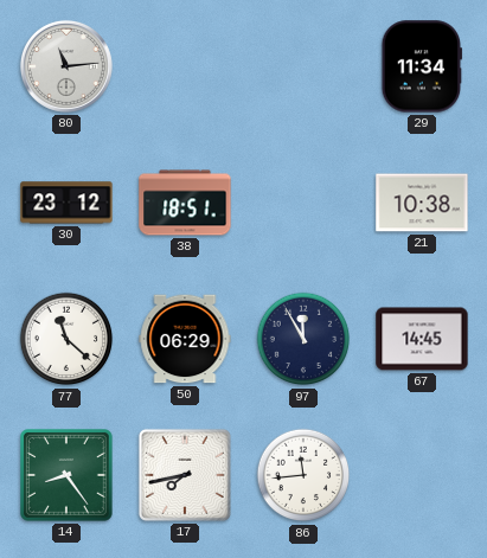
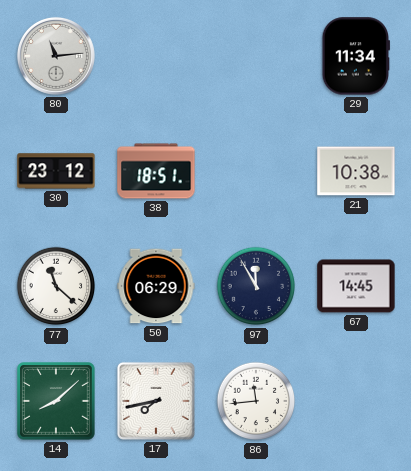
14: 8:24 -> 8:08 (57, 402)
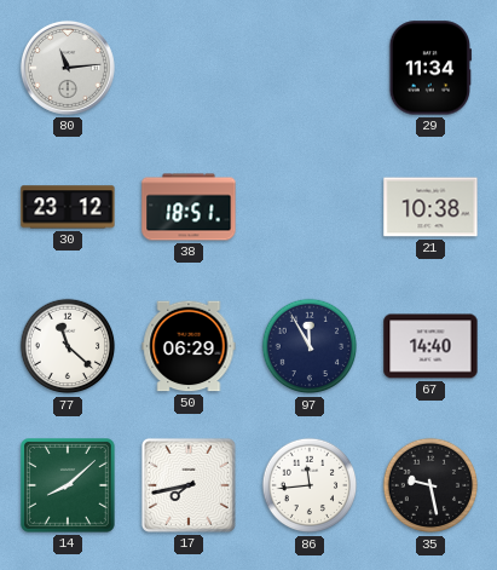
67: 14:45 -> 14:40 (430, 346)
35: none -> 9:28 (430, 485)
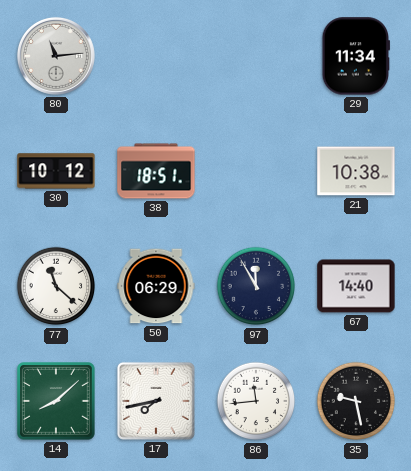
30: 23:12 -> 10:12 (56, 171)
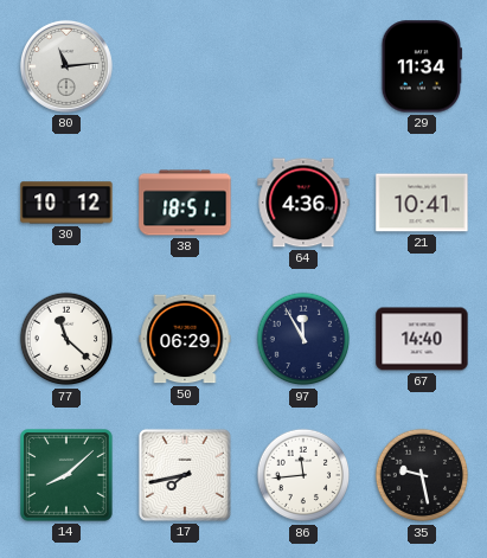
64: none -> 4:36 (303, 203)
21: 10:38 -> 10:41 (422, 203)
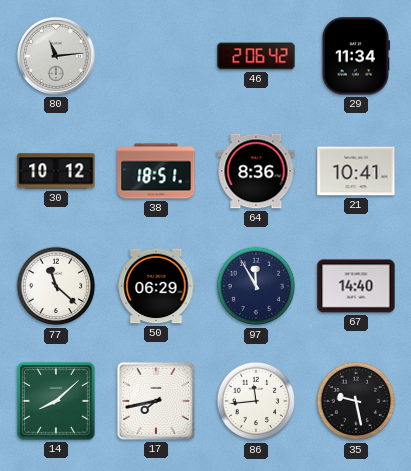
46: none -> 2:06 (256, 56)
64: 4:36 -> 8:36 (256, 171)
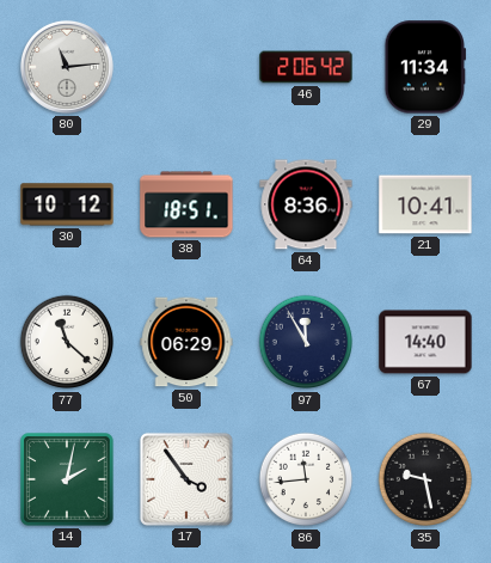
14: 8:08 -> 2:02 (68, 481)
17: 7:43 -> 3:54 (186, 479)
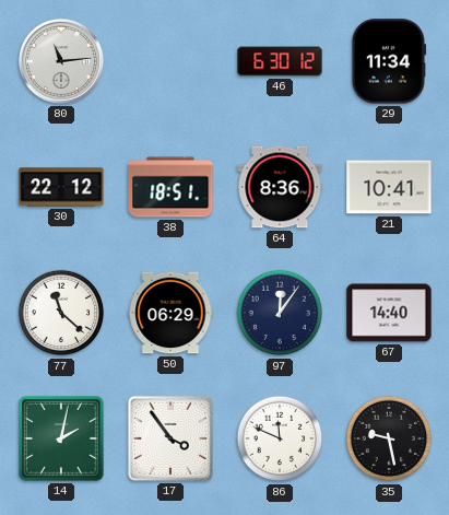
46: 2:06 -> 6:30 (280, 61)
30: 10:12 -> 22:12 (61, 187)
97: 11:55 -> 12:06 (280, 313)
86: 11:44 -> 11:49 (280, 438)
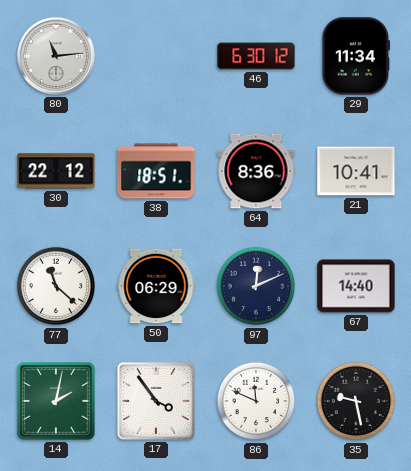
97: 12:06 -> 12:11 (256, 286)
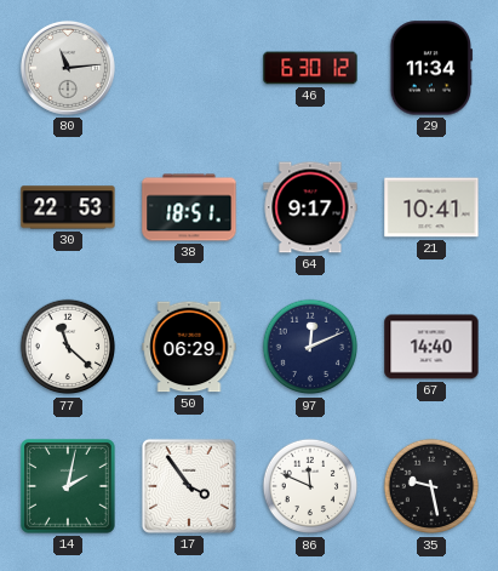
30: 22:12 -> 22:53 (68, 207)
64: 8:36 -> 9:17 (310, 207)
